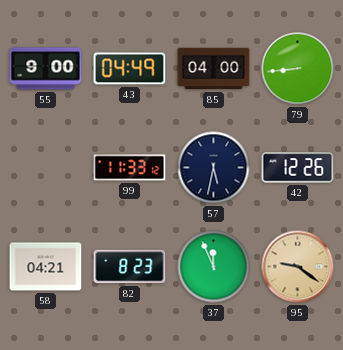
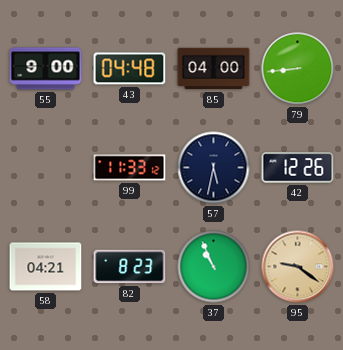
43: 04:49 -> 04:48 (130, 69)
37: 11:56 -> 10:56 (214, 267)
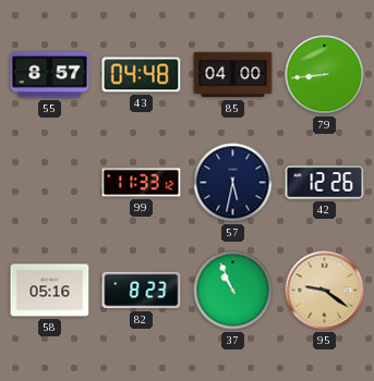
55: 9:00 -> 8:57 (50, 75)
58: 04:21 -> 05:16 (50, 291)
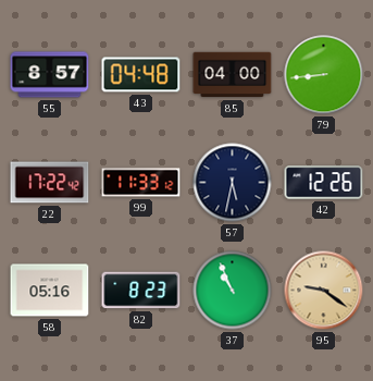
22: none -> 17:22 (50, 183)
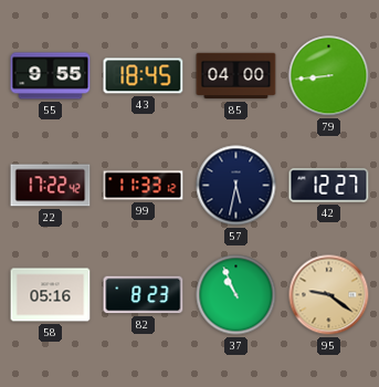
55: 8:57 -> 9:55 (51, 76)
43: 04:48 -> 18:45 (144, 76)
42: 12:26 -> 12:27 (329, 186)
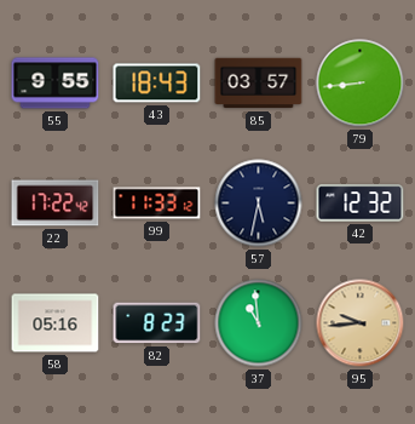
43: 18:45 -> 18:43 (157, 84)
85: 04:00 -> 03:57 (259, 84)
42: 12:27 -> 12:32 (361, 204)
37: 10:56 -> 10:59 (259, 323)
95: 9:21 -> 9:44 (361, 323)
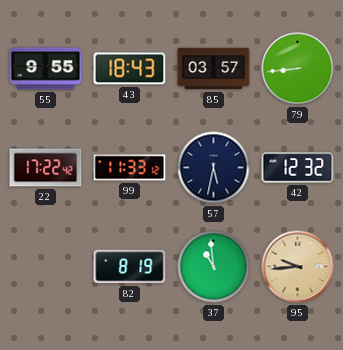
58: 05:16 -> none (56, 323)
82: 8:23 -> 8:19 (130, 267)
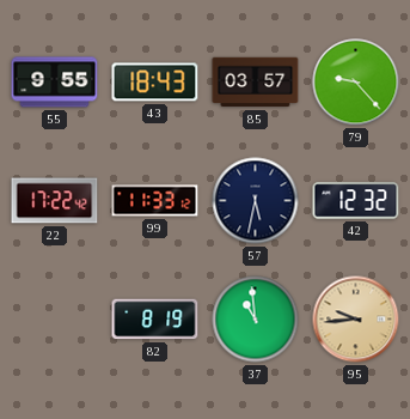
79: 8:44 -> 9:23 (356, 83)
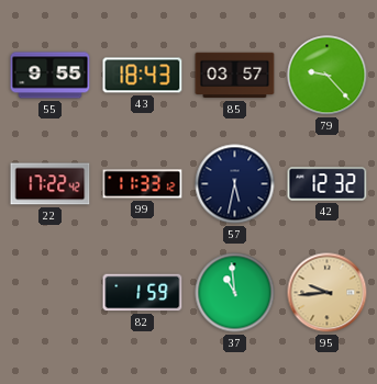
82: 8:19 -> 1:59 (143, 293)
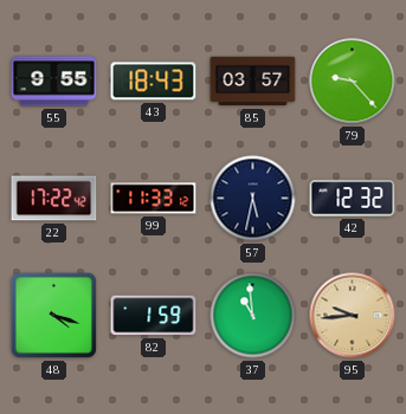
48: none -> 4:18 (53, 315)
